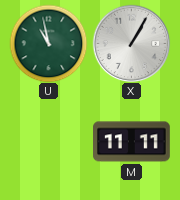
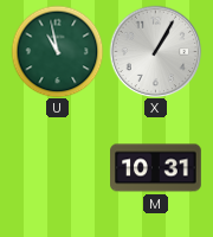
M: 11:11 -> 10:31 (156, 168)
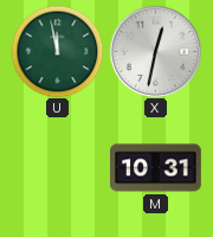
U: 10:58 -> 11:58 (57, 51)
X: 1:05 -> 12:32 (155, 51)
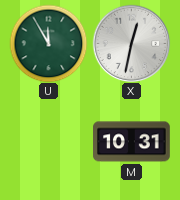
U: 11:58 -> 11:55 (48, 43)
